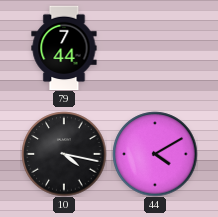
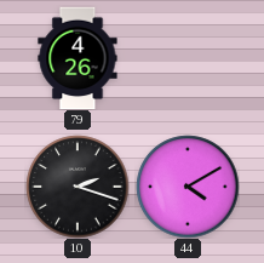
79: 7:44 -> 4:26 (78, 58)
10: 4:17 -> 2:18 (78, 187)
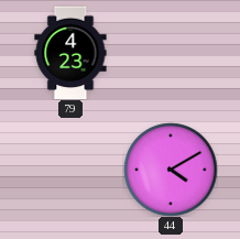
79: 4:26 -> 4:23 (70, 53)
10: 2:18 -> none (78, 187)
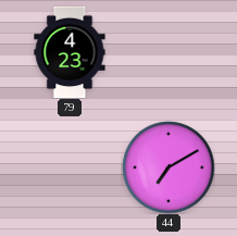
44: 4:10 -> 7:10 (169, 167)
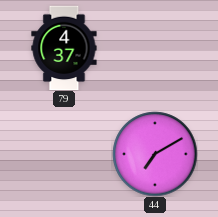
79: 4:23 -> 4:37 (64, 48)
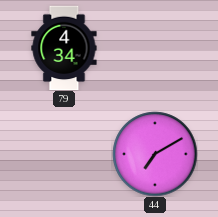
79: 4:37 -> 4:34 (64, 48)
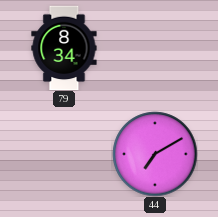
79: 4:34 -> 8:34 (64, 48)
